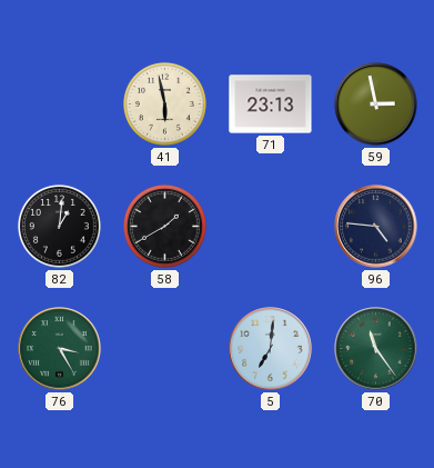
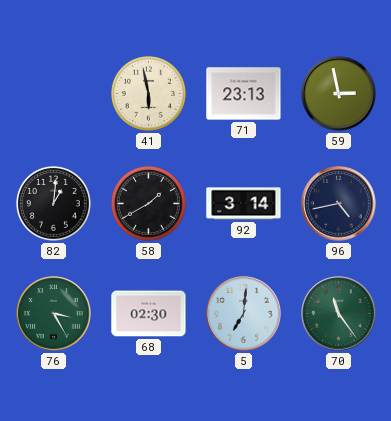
92: none -> 3:14 (244, 204)
96: 4:46 -> 4:43 (339, 204)
68: none -> 02:30 (149, 314)
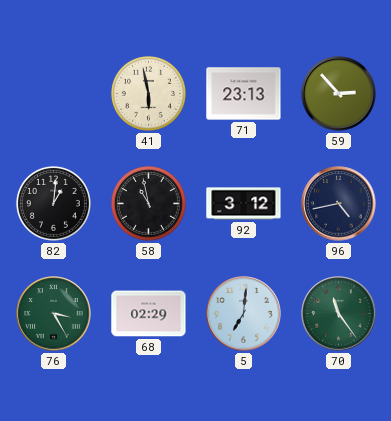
59: 2:58 -> 2:53 (339, 94)
58: 1:40 -> 10:58 (148, 203)
92: 3:14 -> 3:12 (244, 204)
68: 02:30 -> 02:29 (149, 314)
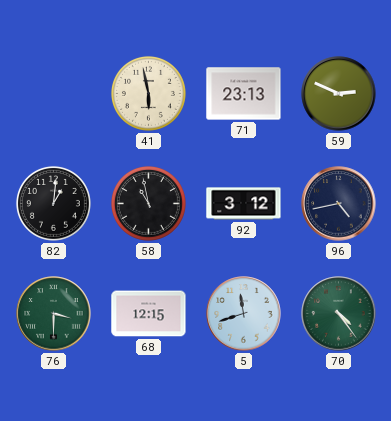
59: 2:53 -> 2:49 (339, 94)
76: 3:25 -> 3:30 (54, 314)
68: 02:29 -> 12:15 (149, 314)
5: 7:01 -> 11:42 (244, 314)
70: 11:24 -> 4:24 (339, 314)
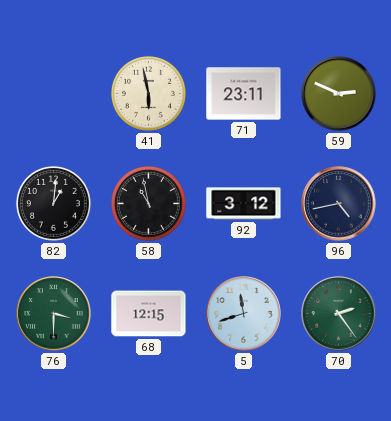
71: 23:13 -> 23:11 (244, 94)
70: 4:24 -> 2:24 (339, 314)
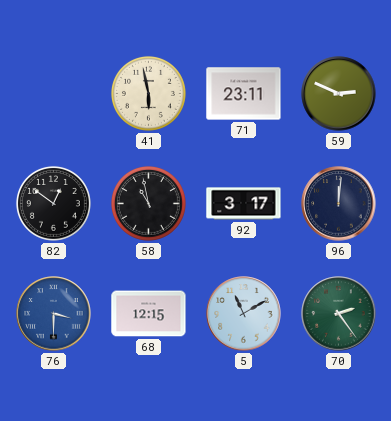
82: 1:01 -> 12:51 (53, 203)
92: 3:12 -> 3:17 (244, 204)
96: 4:43 -> 12:01 (339, 204)
76 dial: green -> blue (54, 314)
5: 11:42 -> 11:10 (244, 314)
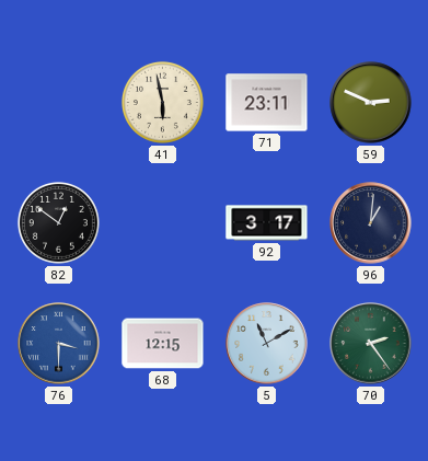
58: 10:58 -> none (148, 203)
96: 12:01 -> 1:01 (371, 223)
